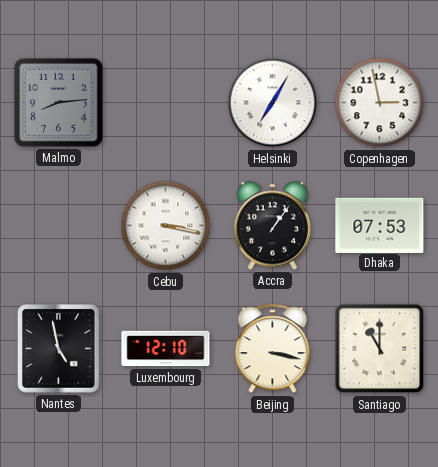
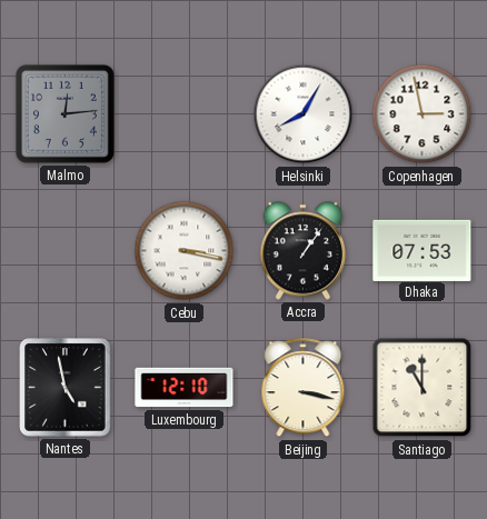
Malmo: 8:14 -> 12:14 (64, 113)
Helsinki: 7:05 -> 8:05 (304, 114)
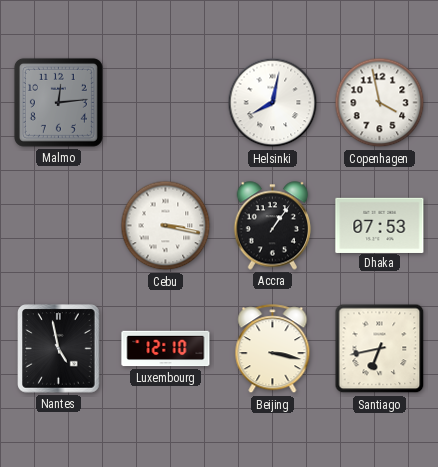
Helsinki: 8:05 -> 8:02 (273, 103)
Copenhagen: 2:58 -> 3:58 (380, 103)
Santiago: 11:00 -> 6:43 (380, 349)
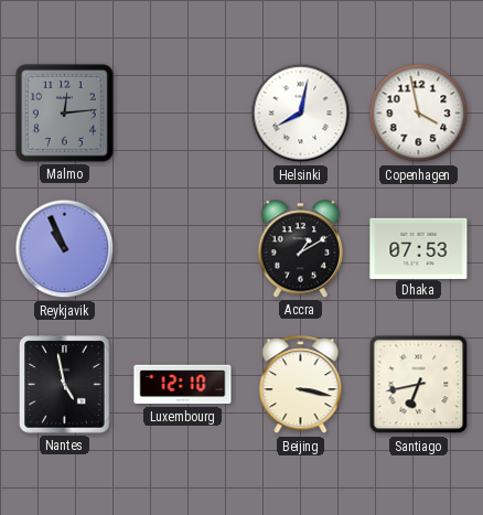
Reykjavik: none -> 10:56 (65, 249)
Cebu: 3:17 -> none (166, 226)
Accra: 1:06 -> 1:10 (301, 249)
